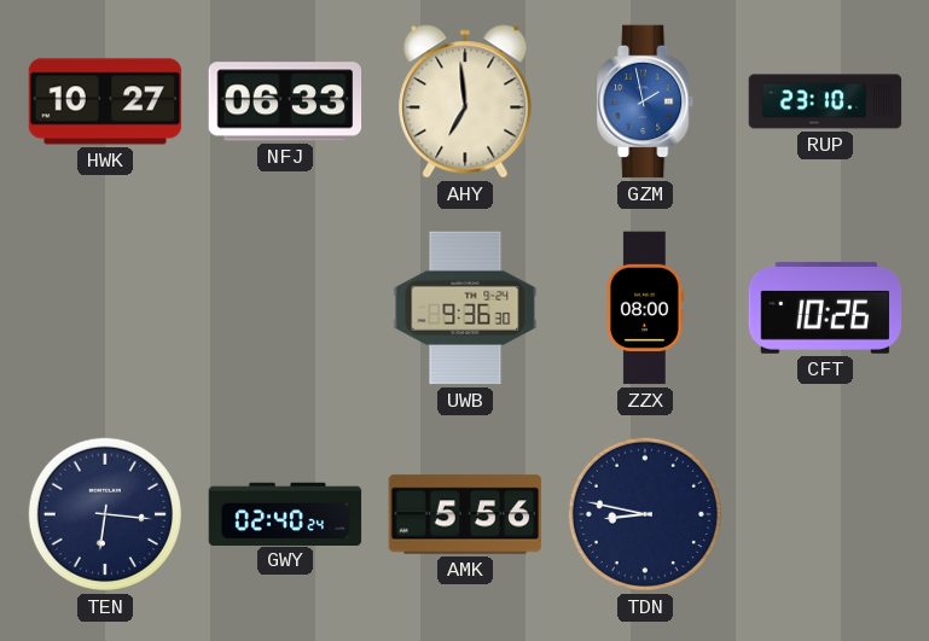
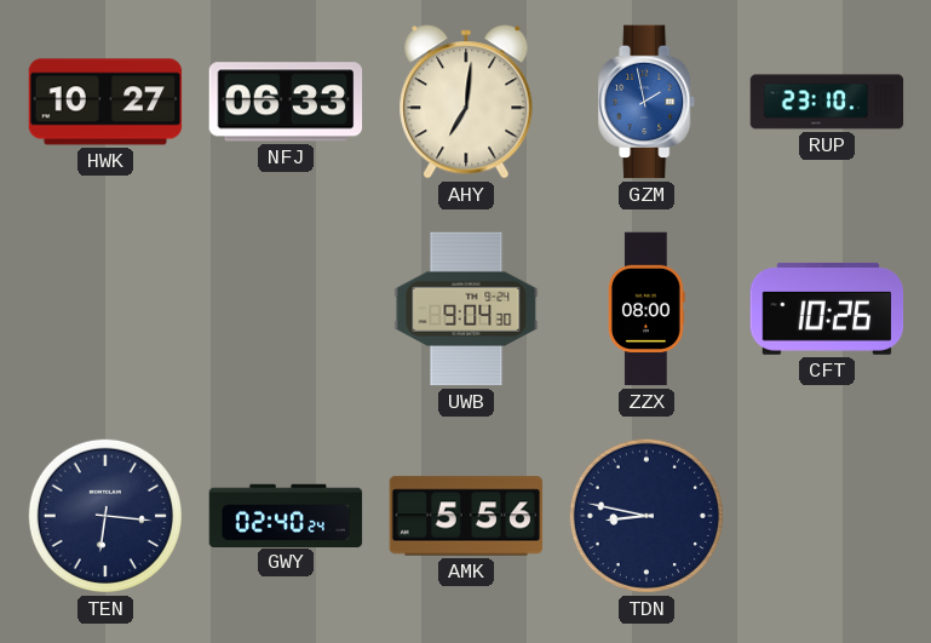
AHY: 6:59 -> 7:01 (466, 102)
UWB: 9:36 -> 9:04 (466, 309)
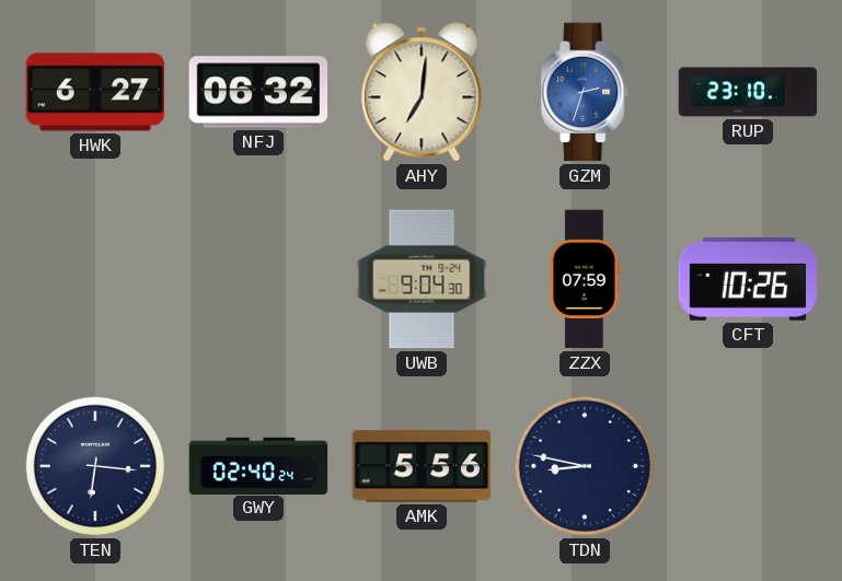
HWK: 10:27 -> 6:27 (95, 92)
NFJ: 06:33 -> 06:32 (258, 92)
GZM: 1:58 -> 2:33 (586, 92)
ZZX: 08:00 -> 07:59 (586, 279)
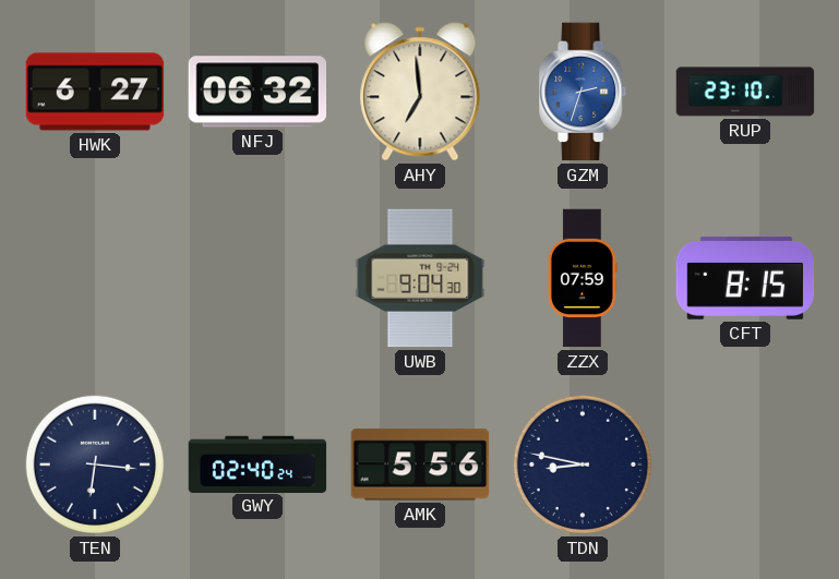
AHY: 7:01 -> 6:59 (420, 92)
CFT: 10:26 -> 8:15 (745, 278)
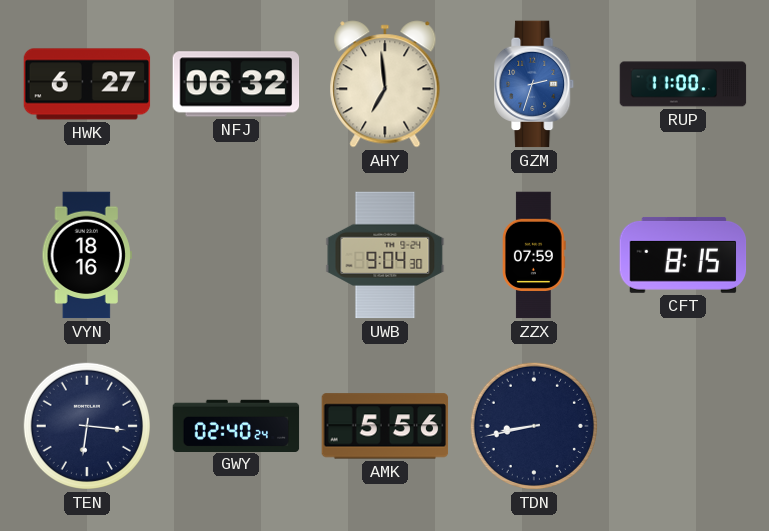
RUP: 23:10 -> 11:00 (683, 84)
VYN: none -> 18:16 (87, 255)
TDN: 8:47 -> 8:43 (534, 426)
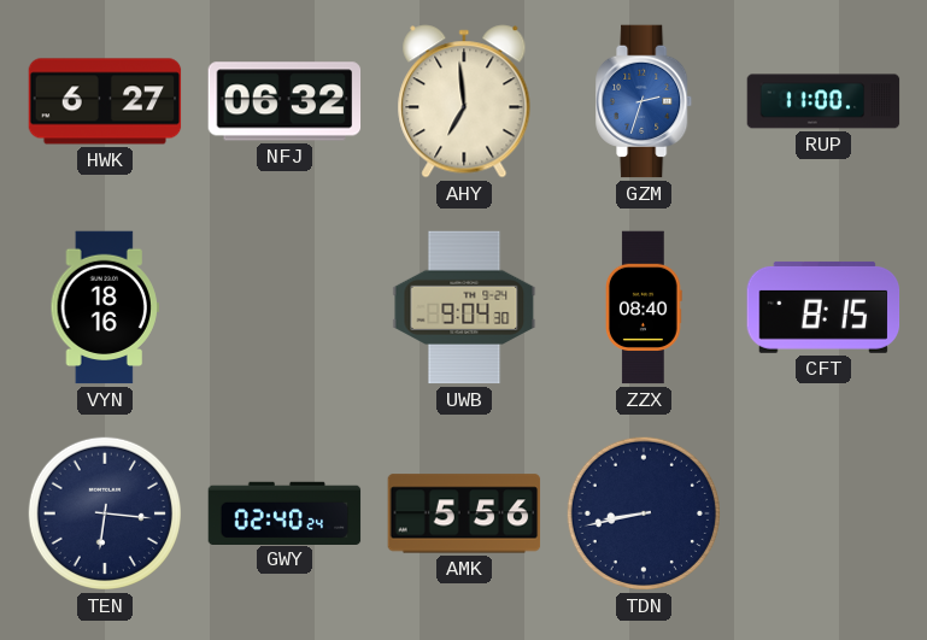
ZZX: 07:59 -> 08:40 (645, 307)
